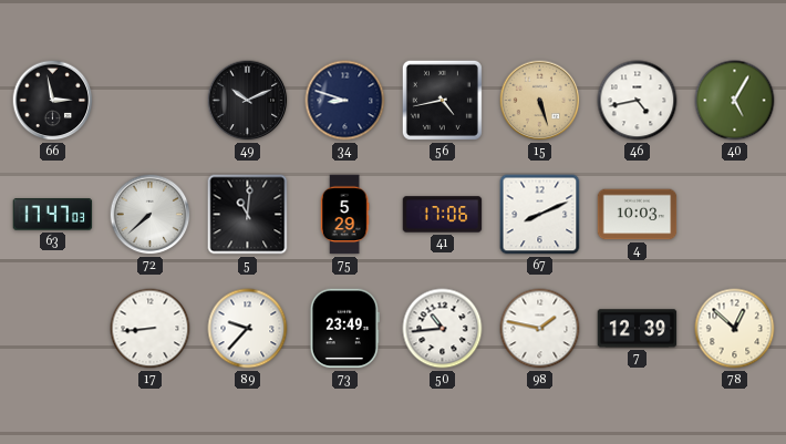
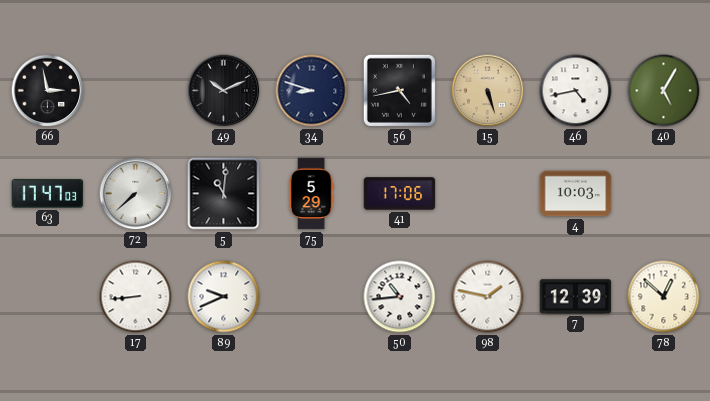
67: 8:11 -> none (540, 215)
89: 9:37 -> 9:41 (224, 297)
73: 23:49 -> none (344, 329)
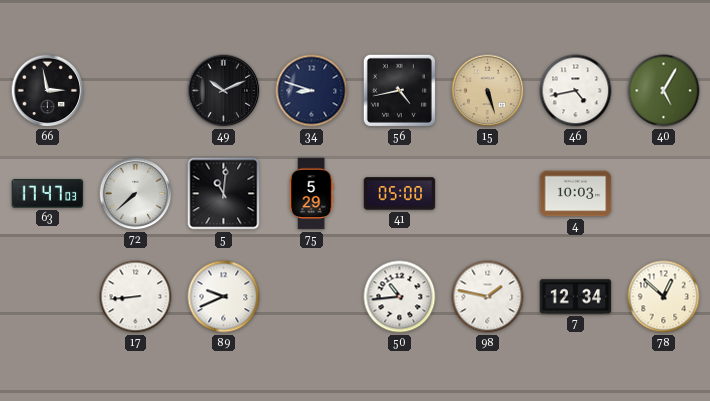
41: 17:06 -> 05:00 (400, 194)
7: 12:39 -> 12:34 (576, 297)
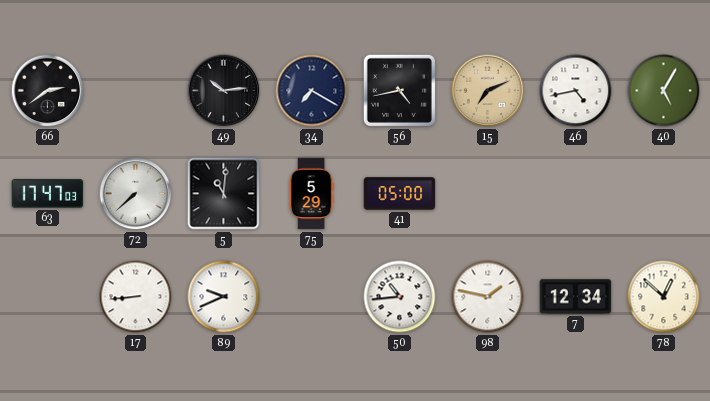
66: 2:58 -> 2:39 (48, 91)
49: 10:11 -> 10:14 (224, 91)
34: 8:48 -> 7:20 (312, 91)
15: 5:27 -> 7:11 (488, 91)
4: 10:03 -> none (576, 194)
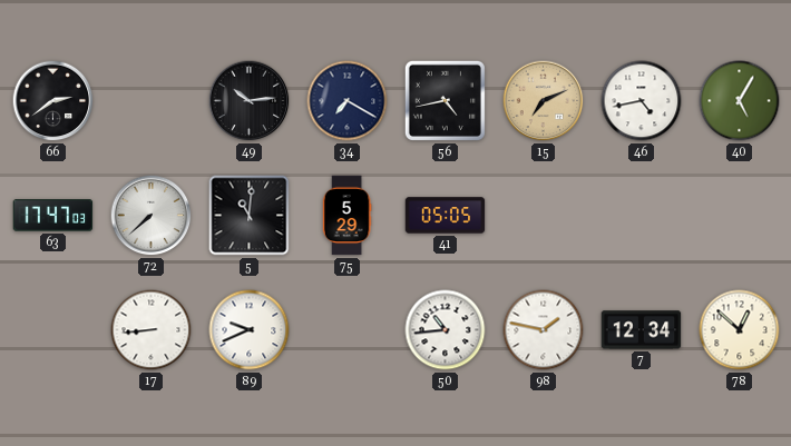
41: 05:00 -> 05:05 (446, 216)
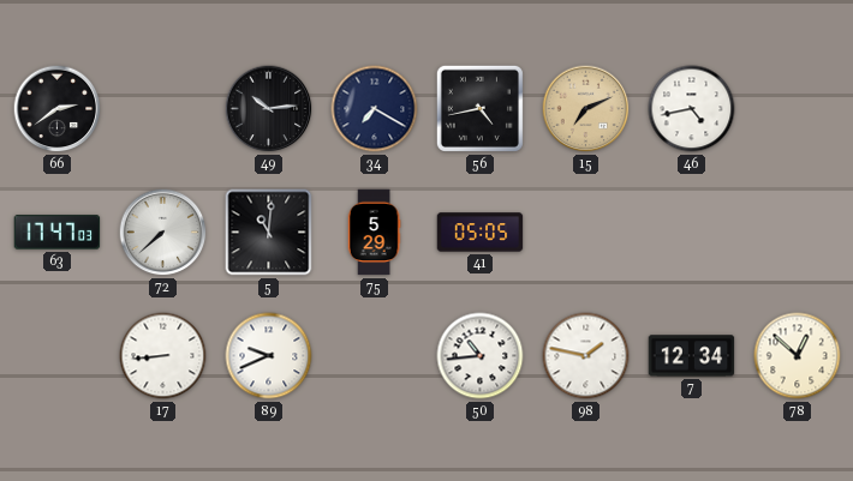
40: 5:05 -> none (740, 101)
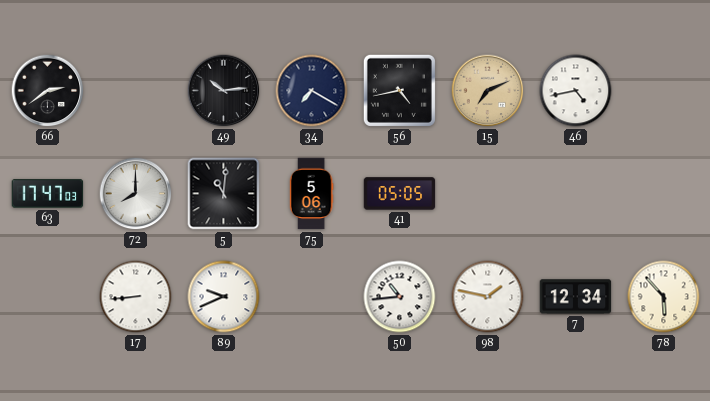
72: 7:38 -> 8:00 (136, 194)
75: 5:29 -> 5:06 (311, 194)
78: 12:52 -> 5:53 (664, 297)
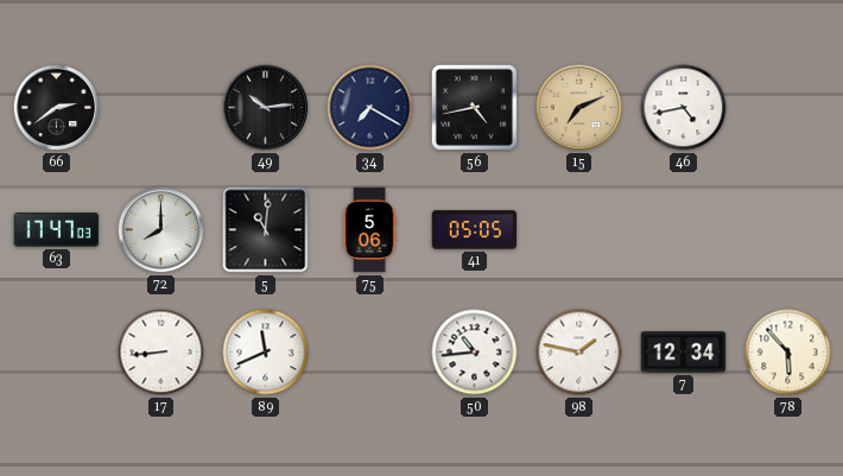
89: 9:41 -> 11:41 (266, 353)
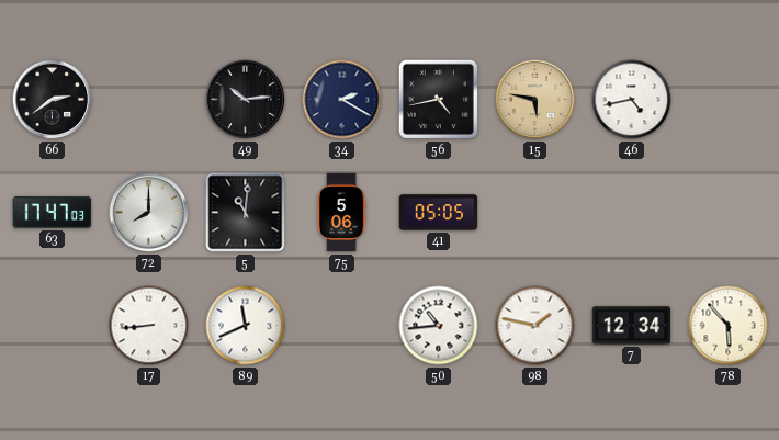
34: 7:20 -> 2:20 (342, 100)
15: 7:11 -> 5:47 (535, 100)
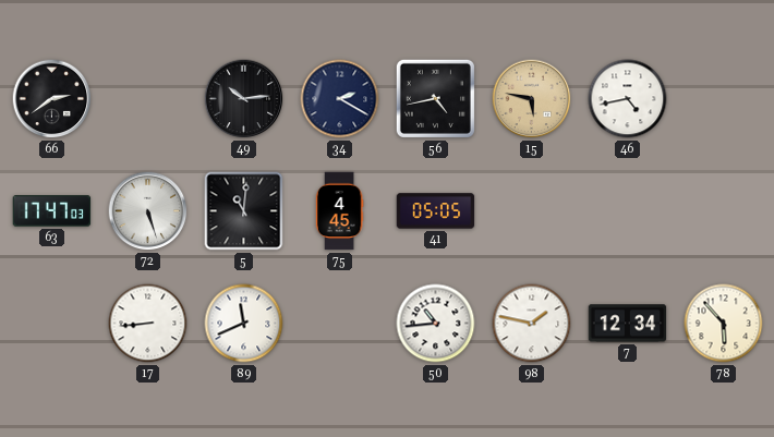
72: 8:00 -> 5:27 (148, 211)
75: 5:06 -> 4:45 (339, 211)
